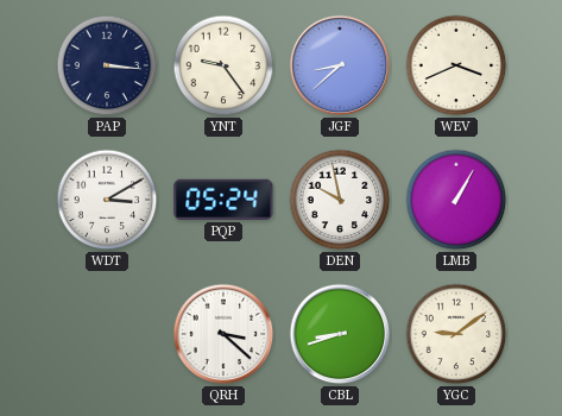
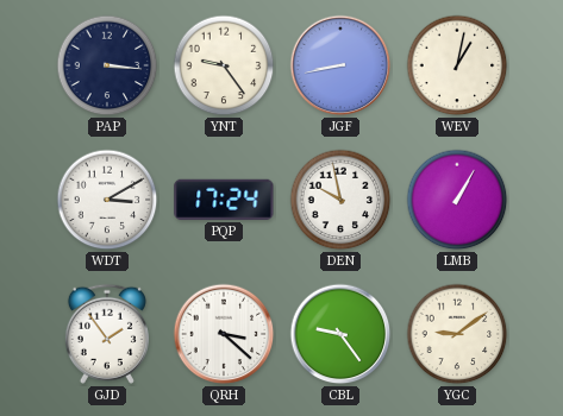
JGF: 8:38 -> 8:43 (340, 65)
WEV: 3:41 -> 1:02 (457, 65)
PQP: 05:24 -> 17:24 (224, 200)
GJD: none -> 1:54 (107, 334)
CBL: 8:42 -> 9:24 (340, 334)
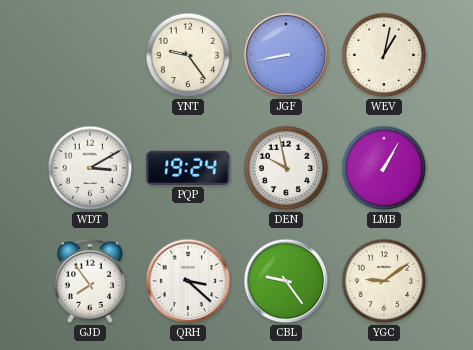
PAP: 3:16 -> none (107, 65)
PQP: 17:24 -> 19:24 (188, 168)
GJD: 1:54 -> 7:54 (90, 281)
